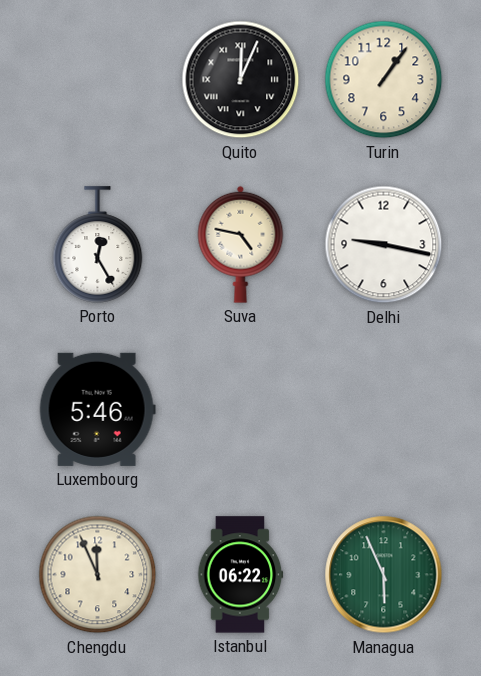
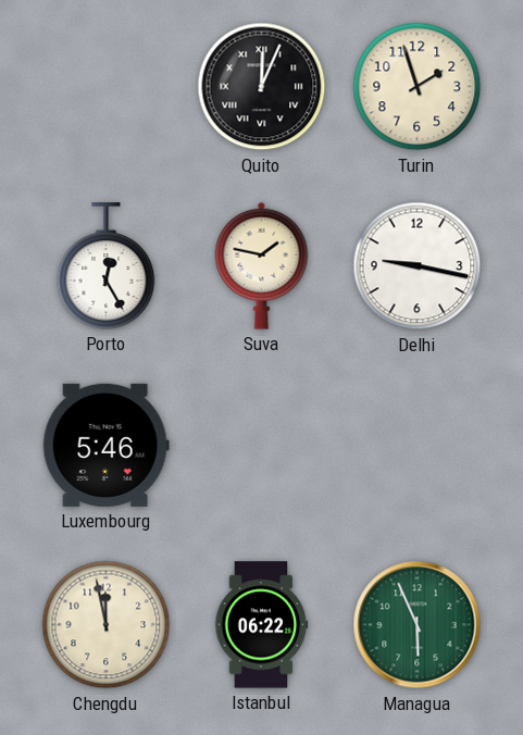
Turin: 1:06 -> 1:57 (418, 87)
Suva: 4:47 -> 1:47 (262, 265)
Chengdu: 11:56 -> 11:58 (107, 625)
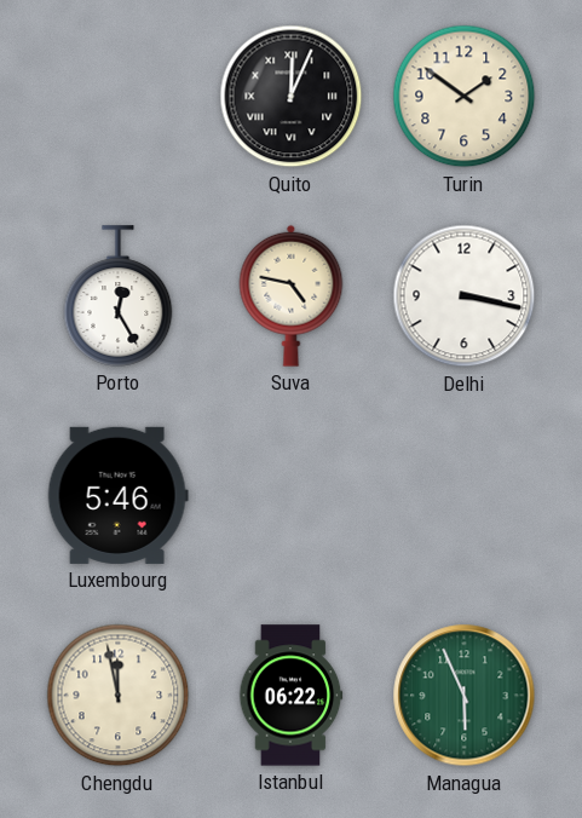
Turin: 1:57 -> 1:51 (465, 97)
Suva: 1:47 -> 4:47 (292, 295)
Delhi: 9:17 -> 3:17 (465, 296)
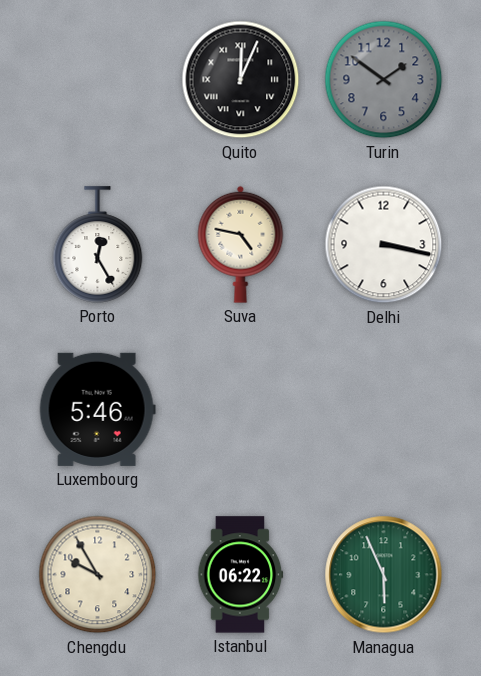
Turin dial: cream -> grey (384, 80)
Chengdu: 11:58 -> 9:55 (98, 575)
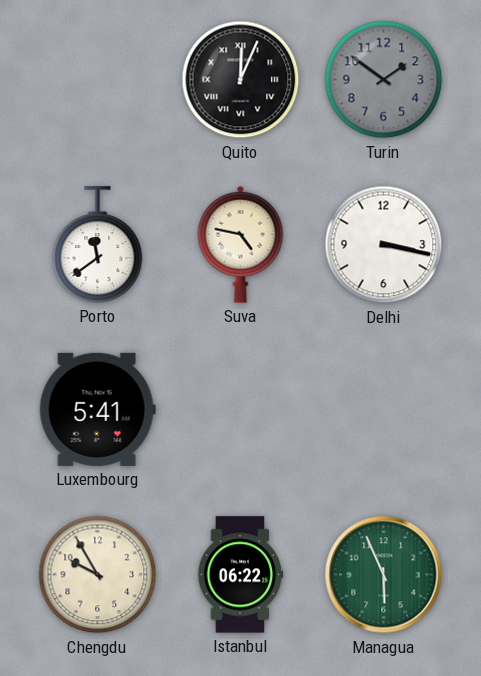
Porto: 12:25 -> 11:39 (98, 245)
Luxembourg: 5:46 -> 5:41 (97, 409)
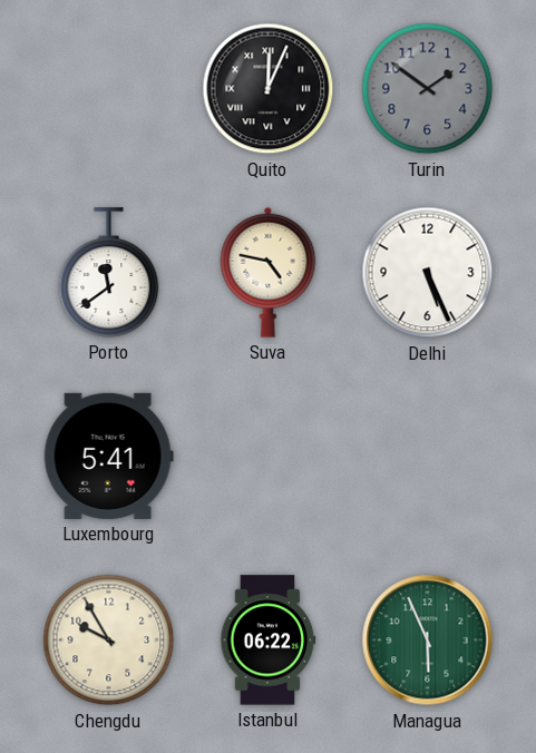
Delhi: 3:17 -> 5:26 (428, 273)
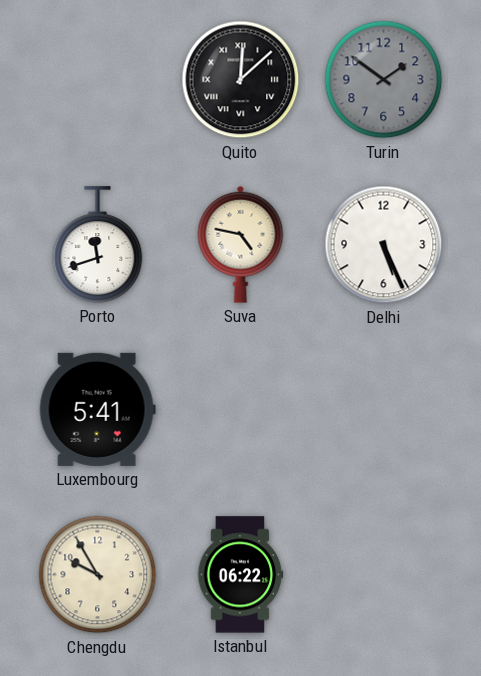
Quito: 12:04 -> 12:08 (241, 80)
Porto: 11:39 -> 11:42 (98, 245)
Managua: 5:56 -> none (428, 640)
